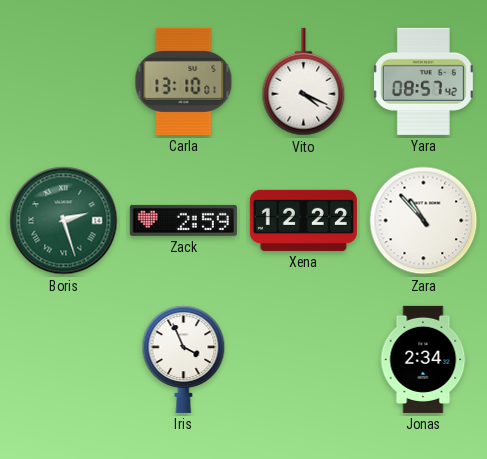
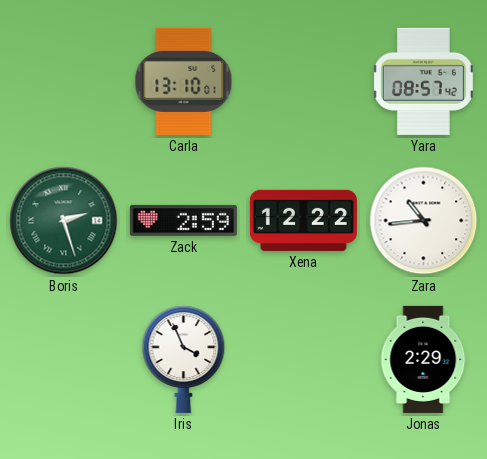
Vito: 4:19 -> none (304, 82)
Zara: 10:53 -> 10:44 (424, 221)
Jonas: 2:34 -> 2:29 (423, 359)
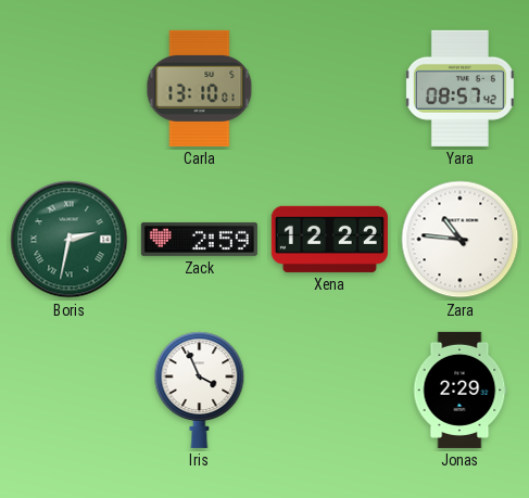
Boris: 2:27 -> 2:32 (70, 240)
Zara: 10:44 -> 10:46 (461, 240)
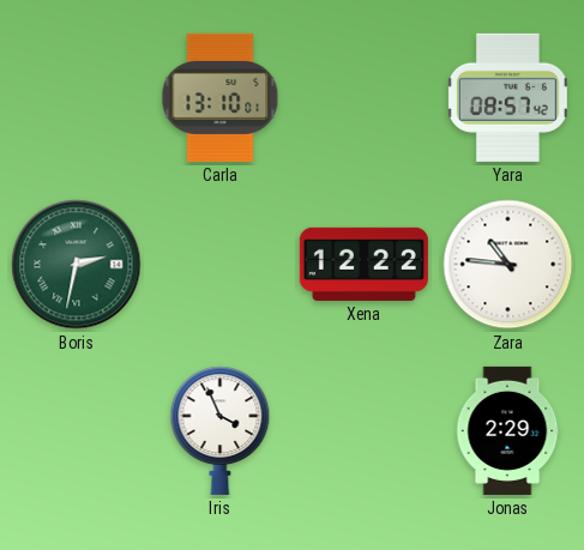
Zack: 2:59 -> none (199, 239)
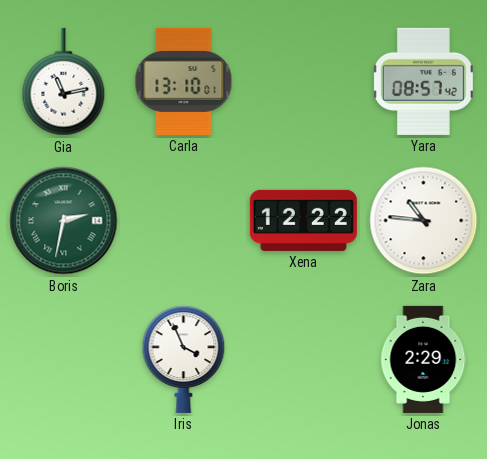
Gia: none -> 11:13 (64, 82)
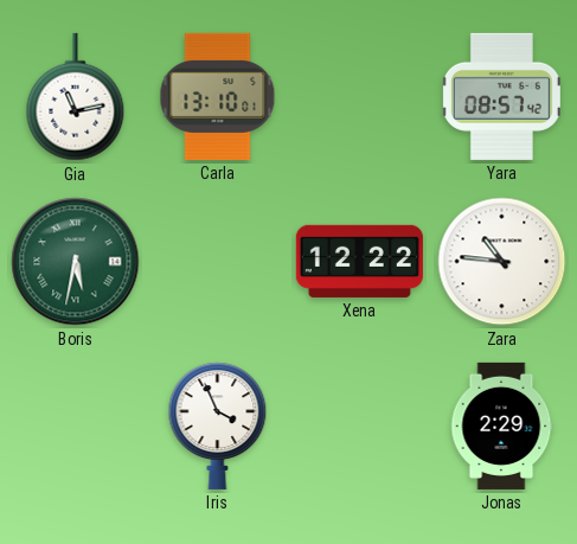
Boris: 2:32 -> 5:32 (76, 262)
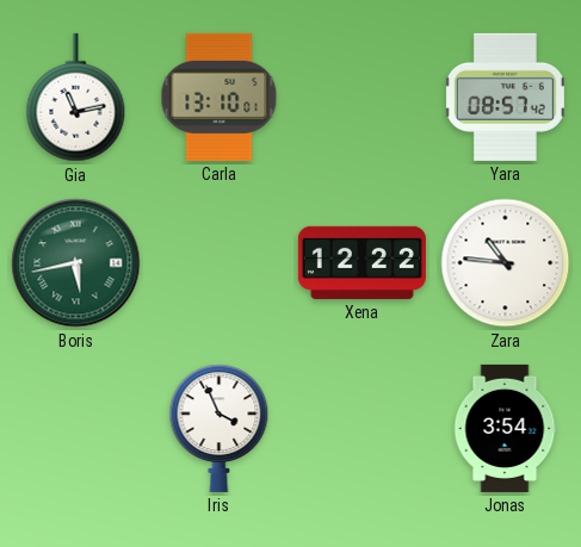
Boris: 5:32 -> 5:43 (76, 263)
Jonas: 2:29 -> 3:54 (505, 428)
